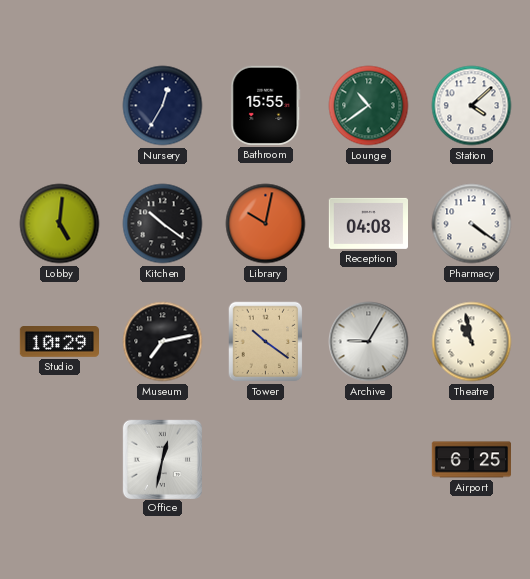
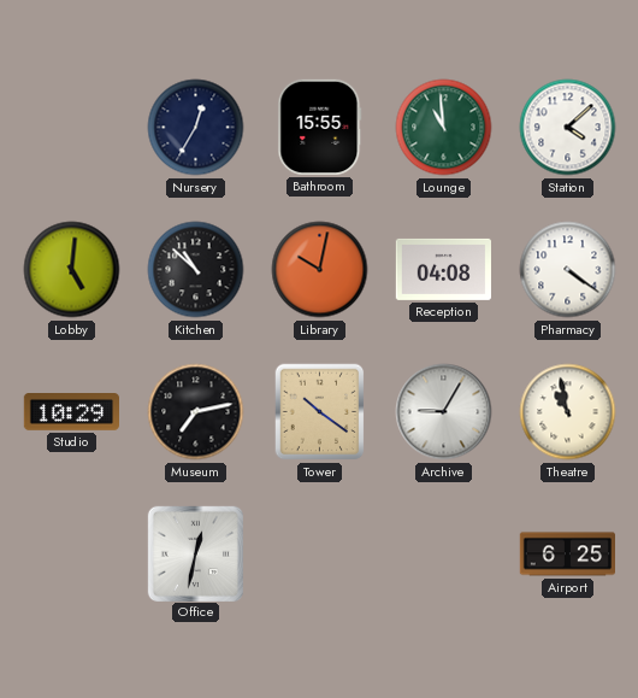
Lounge: 10:39 -> 10:59 (444, 128)
Kitchen: 10:21 -> 10:52 (196, 270)
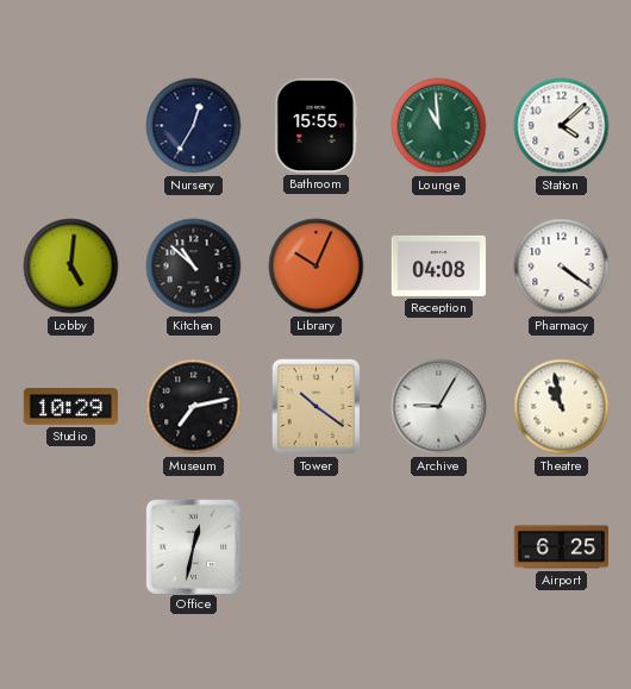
Library: 10:02 -> 10:04 (317, 267)
